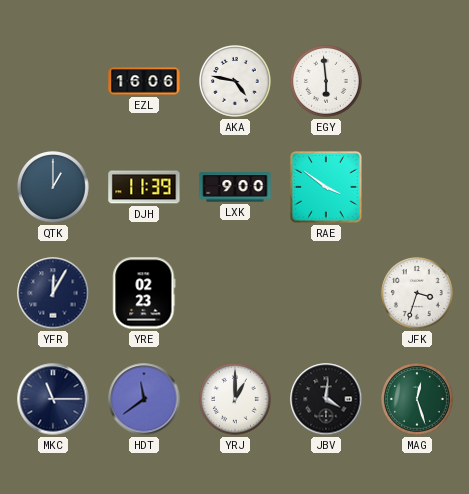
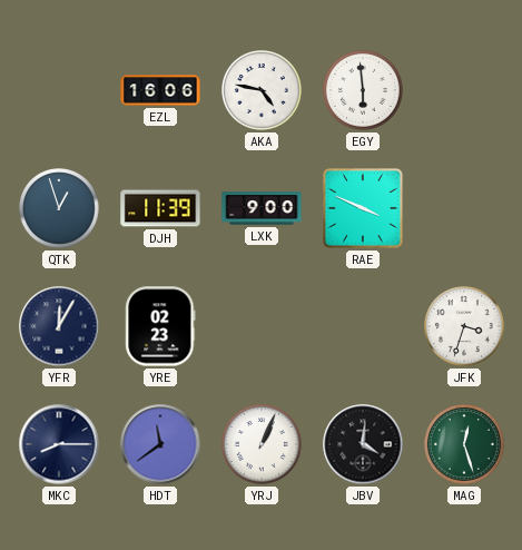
QTK: 1:00 -> 12:57 (60, 209)
RAE: 3:51 -> 3:49 (364, 209)
MKC: 11:15 -> 8:15 (59, 444)
YRJ: 1:00 -> 1:04 (263, 445)
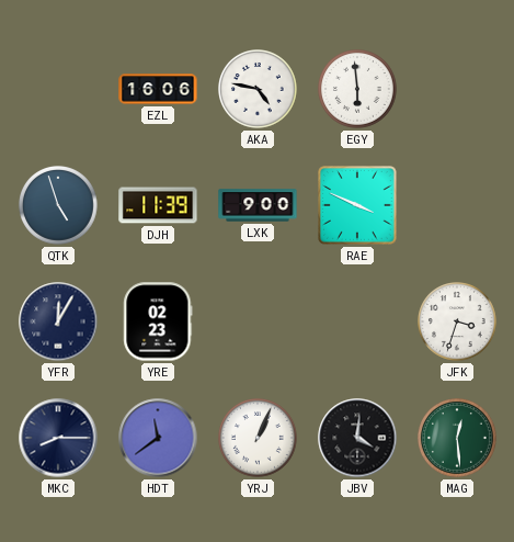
QTK: 12:57 -> 4:57 (59, 206)
MAG: 12:27 -> 12:29 (458, 439)
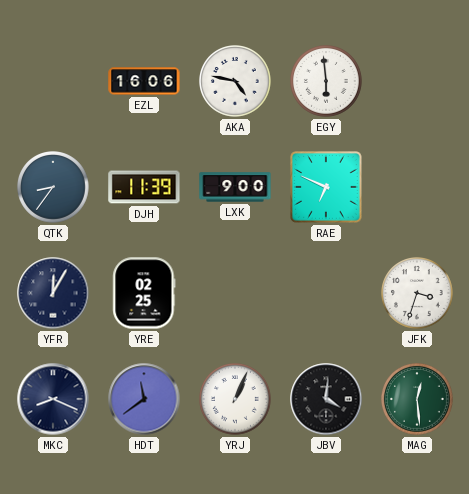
QTK: 4:57 -> 8:36 (54, 188)
RAE: 3:49 -> 6:49 (327, 188)
YRE: 02:23 -> 02:25 (144, 293)
MKC: 8:15 -> 8:19 (53, 399)
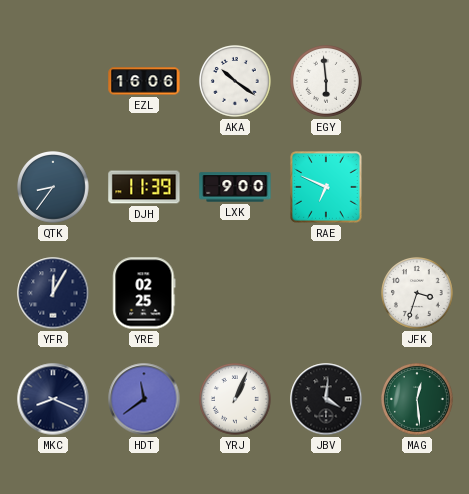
AKA: 4:47 -> 10:21 (236, 82)
